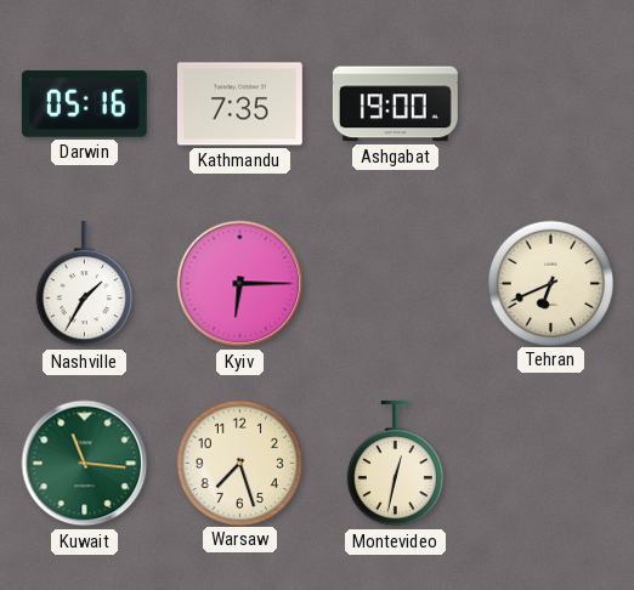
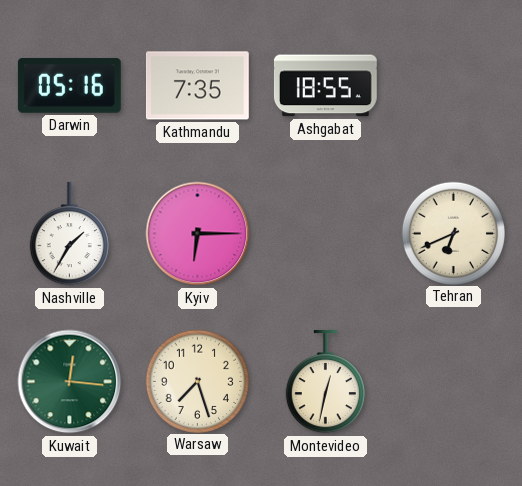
Ashgabat: 19:00 -> 18:55 (325, 86)
Kuwait: 11:16 -> 12:16 (70, 382)
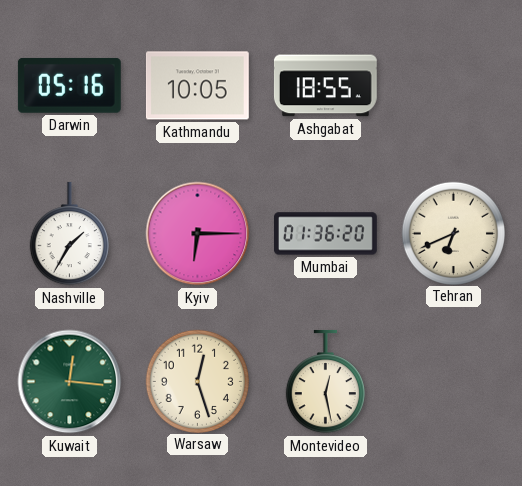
Kathmandu: 7:35 -> 10:05 (197, 86)
Mumbai: none -> 01:36 (326, 234)
Warsaw: 7:27 -> 12:27 (197, 381)
Montevideo: 12:32 -> 12:28 (325, 382)
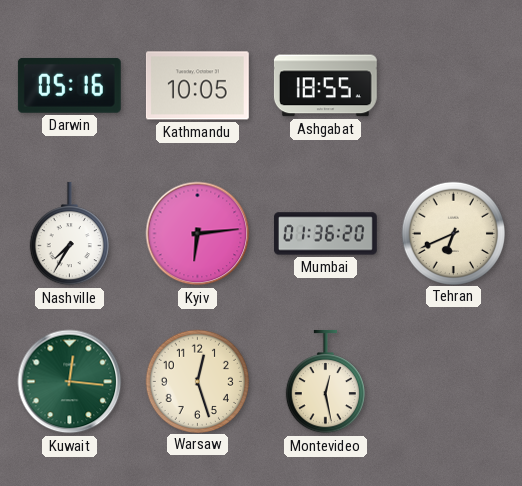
Nashville: 1:35 -> 7:35 (69, 234)
Kyiv: 6:15 -> 6:14 (198, 234)
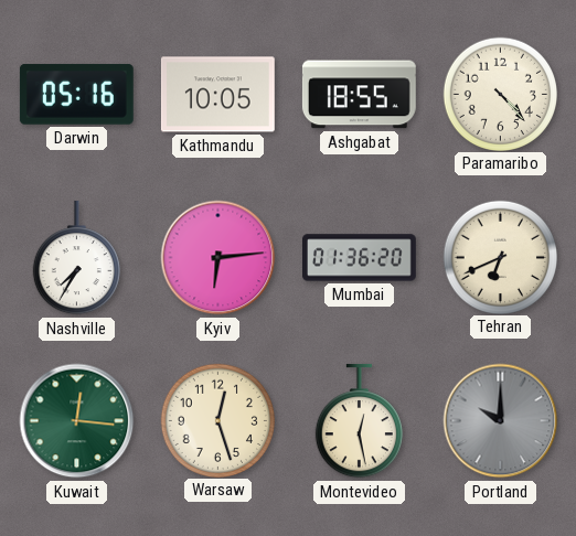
Paramaribo: none -> 4:23 (500, 94)
Portland: none -> 10:00 (501, 421)
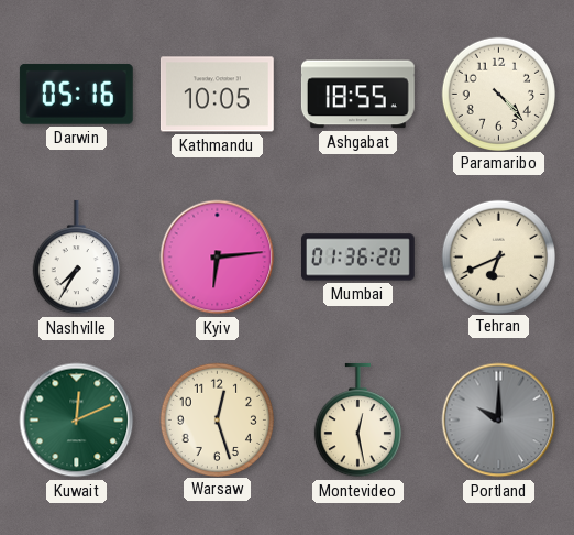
Kuwait: 12:16 -> 12:11 (77, 421)
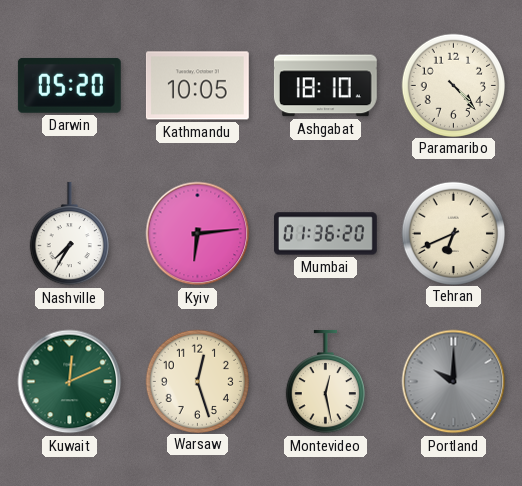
Darwin: 05:16 -> 05:20 (69, 85)
Ashgabat: 18:55 -> 18:10 (325, 86)
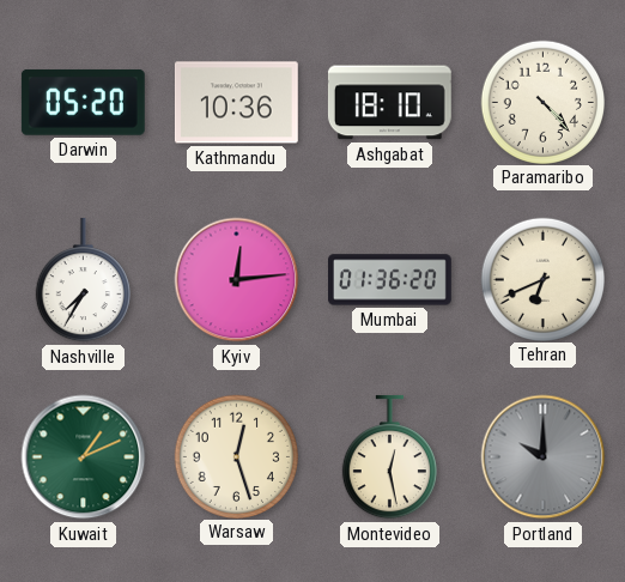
Kathmandu: 10:05 -> 10:36 (236, 103)
Kyiv: 6:14 -> 12:14 (237, 280)
Kuwait: 12:11 -> 1:11 (84, 457)
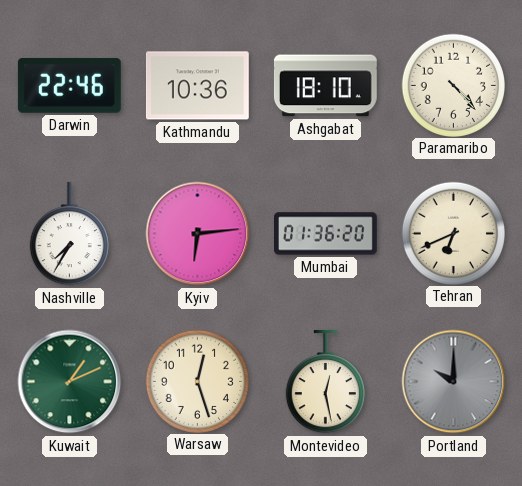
Darwin: 05:20 -> 22:46 (69, 85)
Kyiv: 12:14 -> 6:14 (198, 234)
